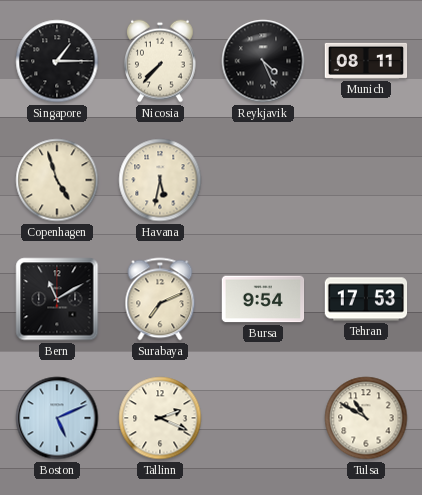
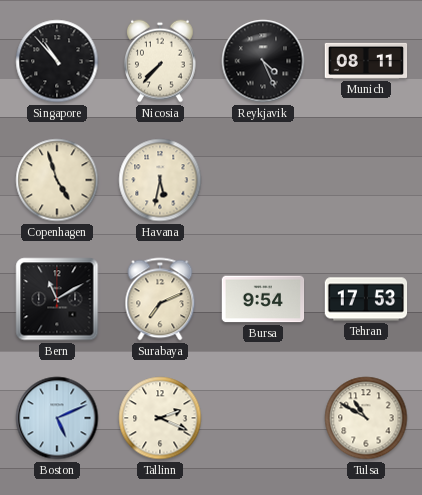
Singapore: 1:15 -> 10:53 (57, 61)
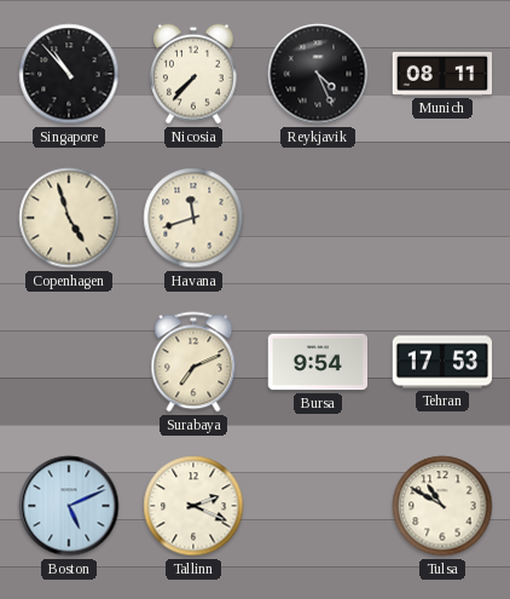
Havana: 5:32 -> 11:42 (193, 218)
Bern: 11:10 -> none (57, 299)
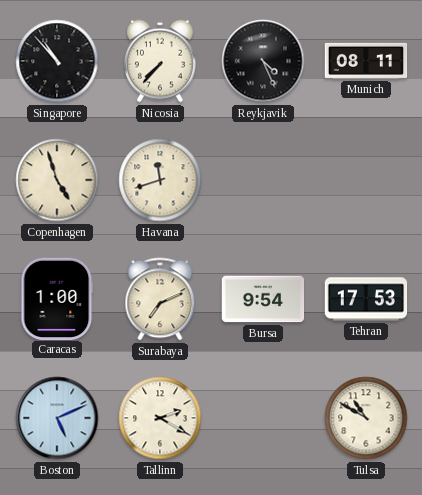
Caracas: none -> 1:00 (57, 298)
Tallinn: 2:19 -> 2:20 (160, 418)
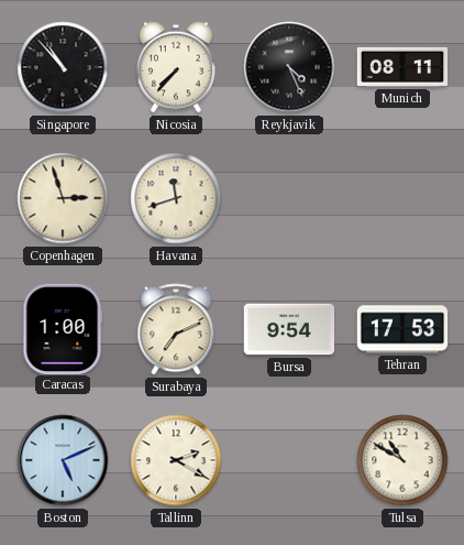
Copenhagen: 4:57 -> 2:57 (63, 198)
